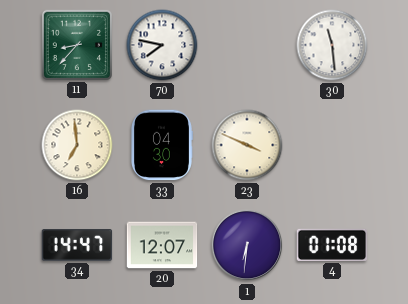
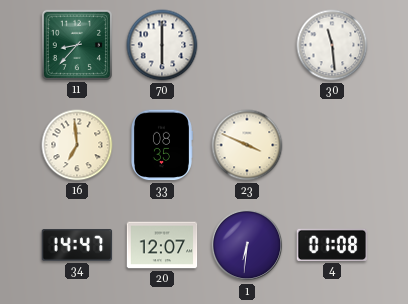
70: 7:47 -> 6:00 (162, 45)
33: 04:30 -> 08:35 (162, 145)
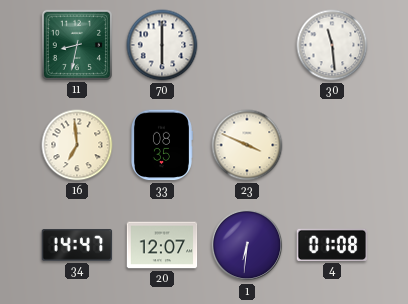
11: 8:37 -> 8:32 (76, 44)
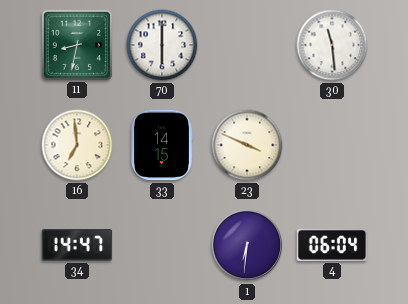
33: 08:35 -> 14:15 (162, 145)
20: 12:07 -> none (162, 245)
4: 01:08 -> 06:04 (332, 245)
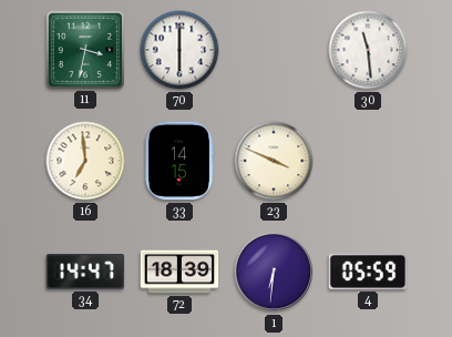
11: 8:32 -> 3:32 (84, 49)
72: none -> 18:39 (179, 272)
4: 06:04 -> 05:59 (368, 272)
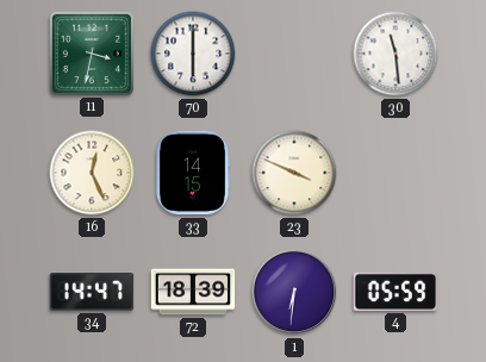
16: 6:59 -> 12:26 (92, 173)
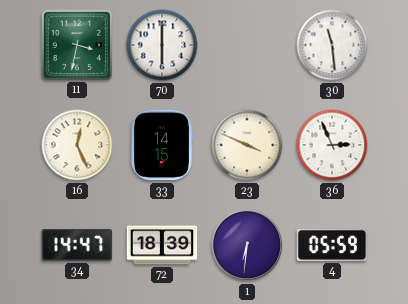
36: none -> 2:56 (332, 145)
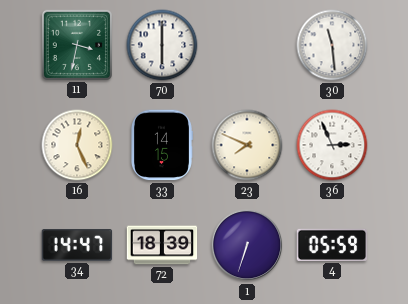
23: 3:49 -> 7:49 (247, 145)
1: 6:31 -> 6:33 (247, 245)
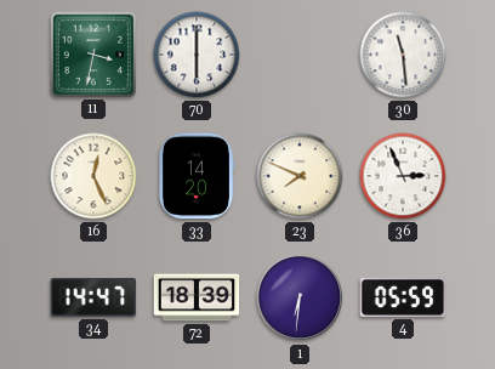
33: 14:15 -> 14:20 (197, 176)
1: 6:33 -> 6:31 (300, 297)
